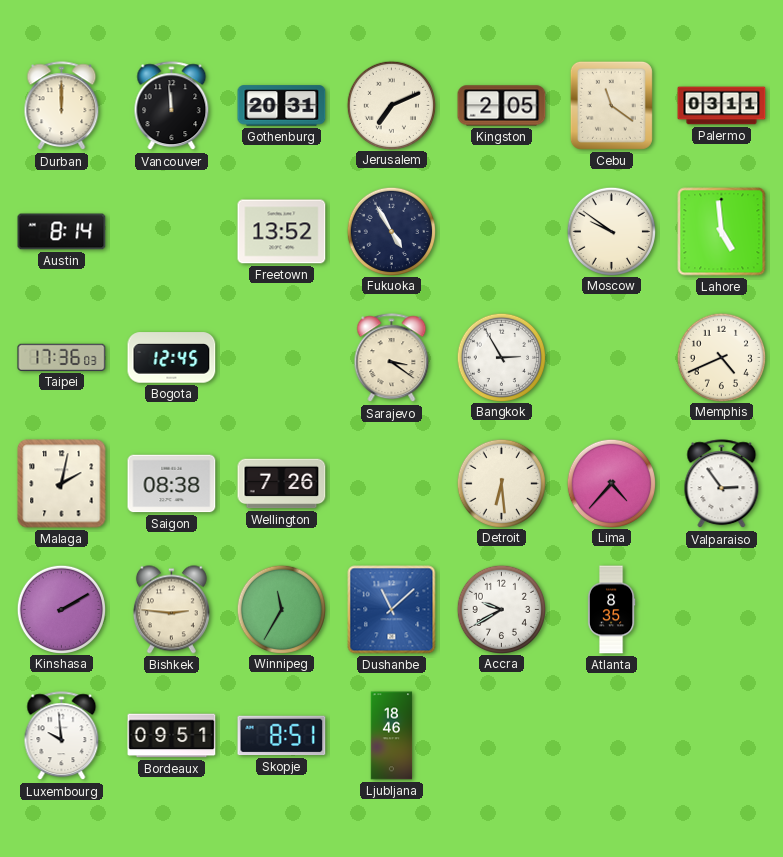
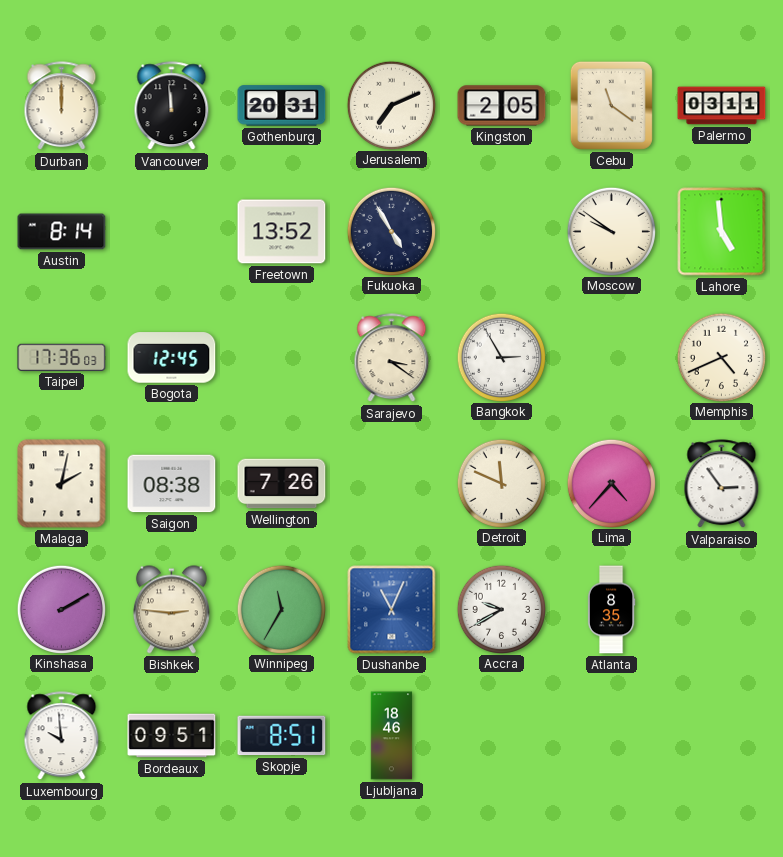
Detroit: 6:29 -> 11:49 (501, 483)
Dushanbe: 11:08 -> 11:04 (392, 610)
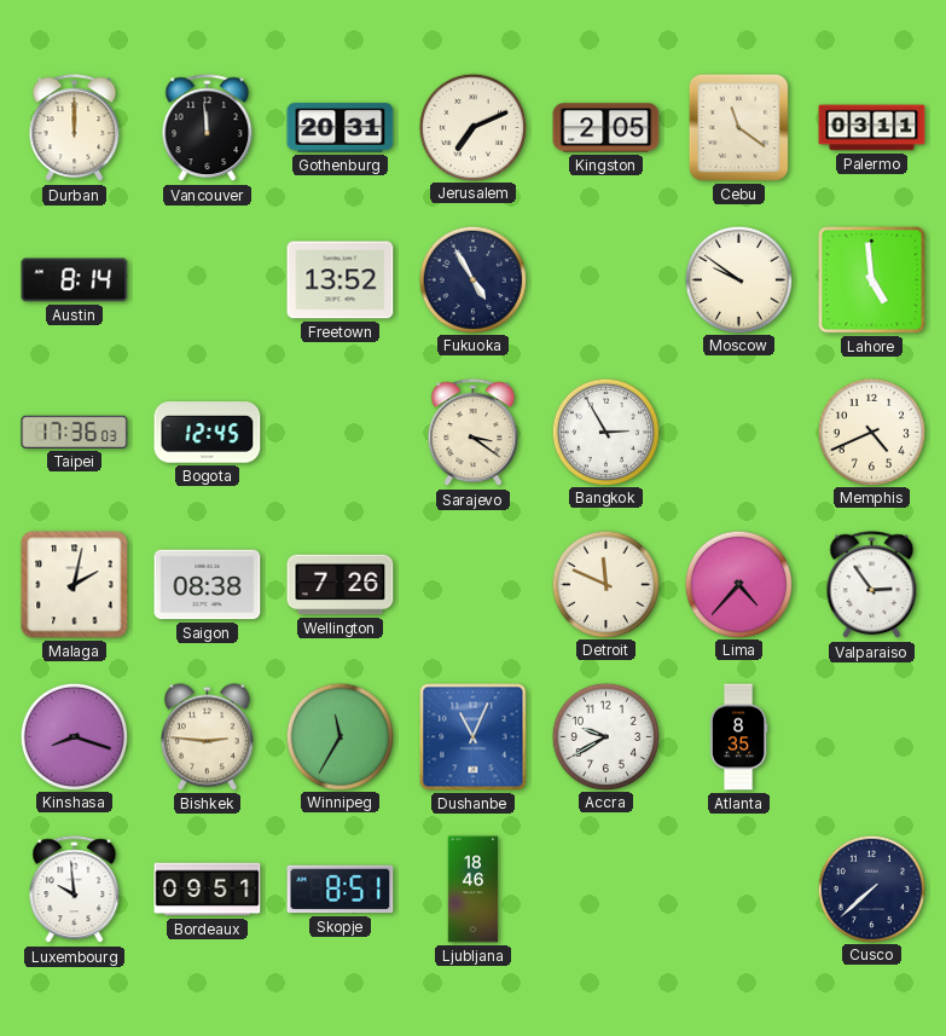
Kinshasa: 2:10 -> 8:18 (74, 736)
Cusco: none -> 7:38 (871, 889)
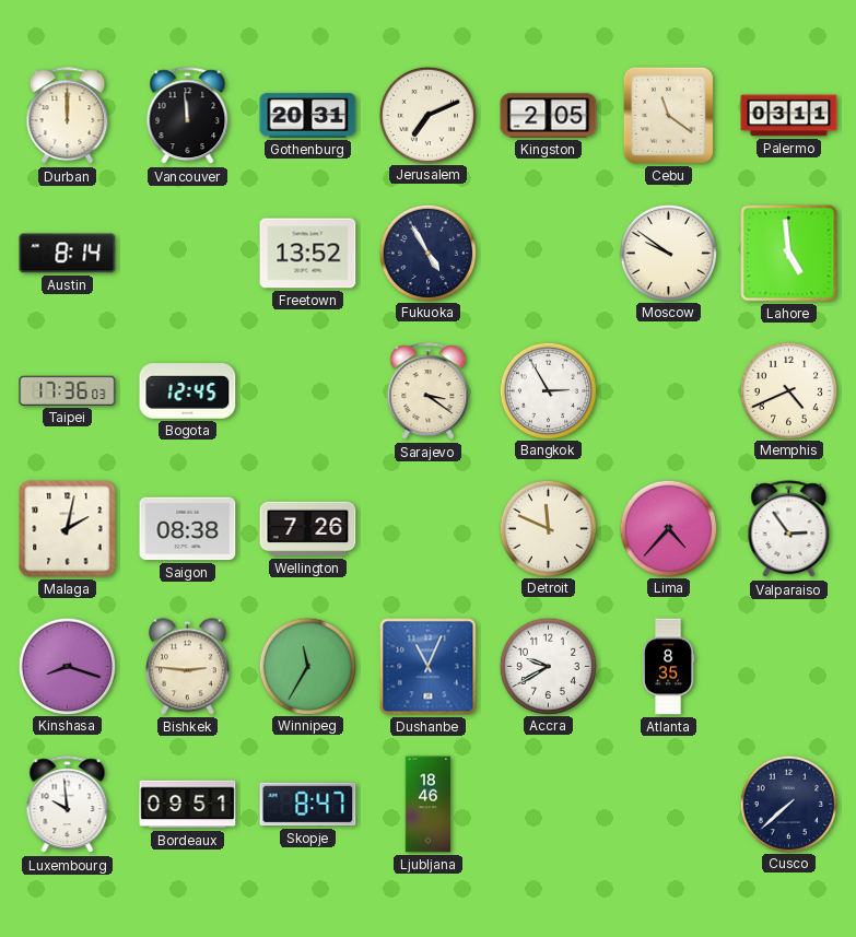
Skopje: 8:51 -> 8:47 (308, 805)
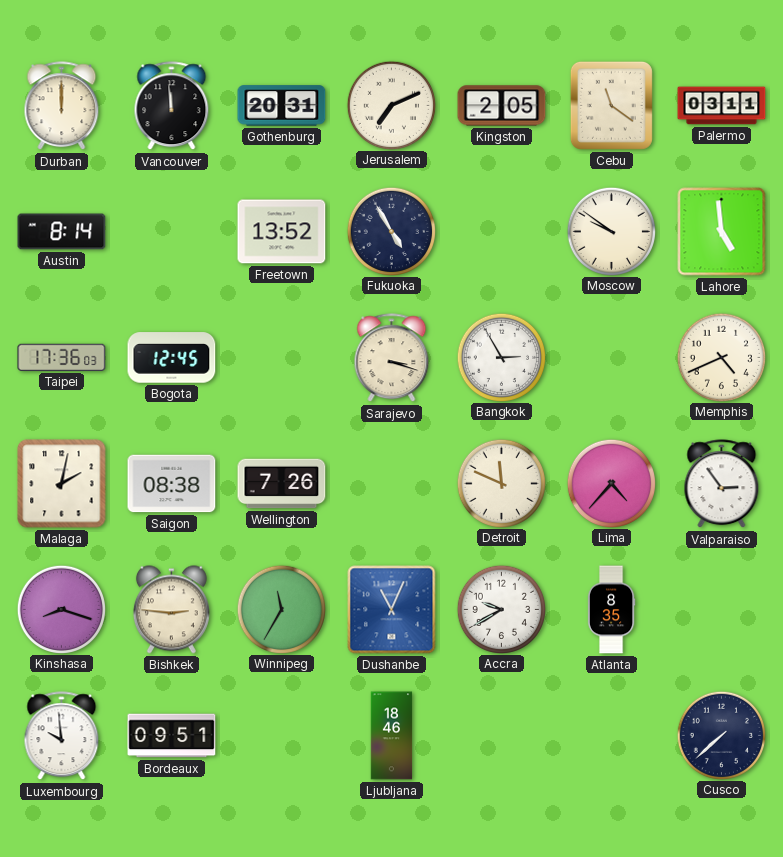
Sarajevo: 3:21 -> 3:18 (392, 358)
Skopje: 8:47 -> none (308, 805)
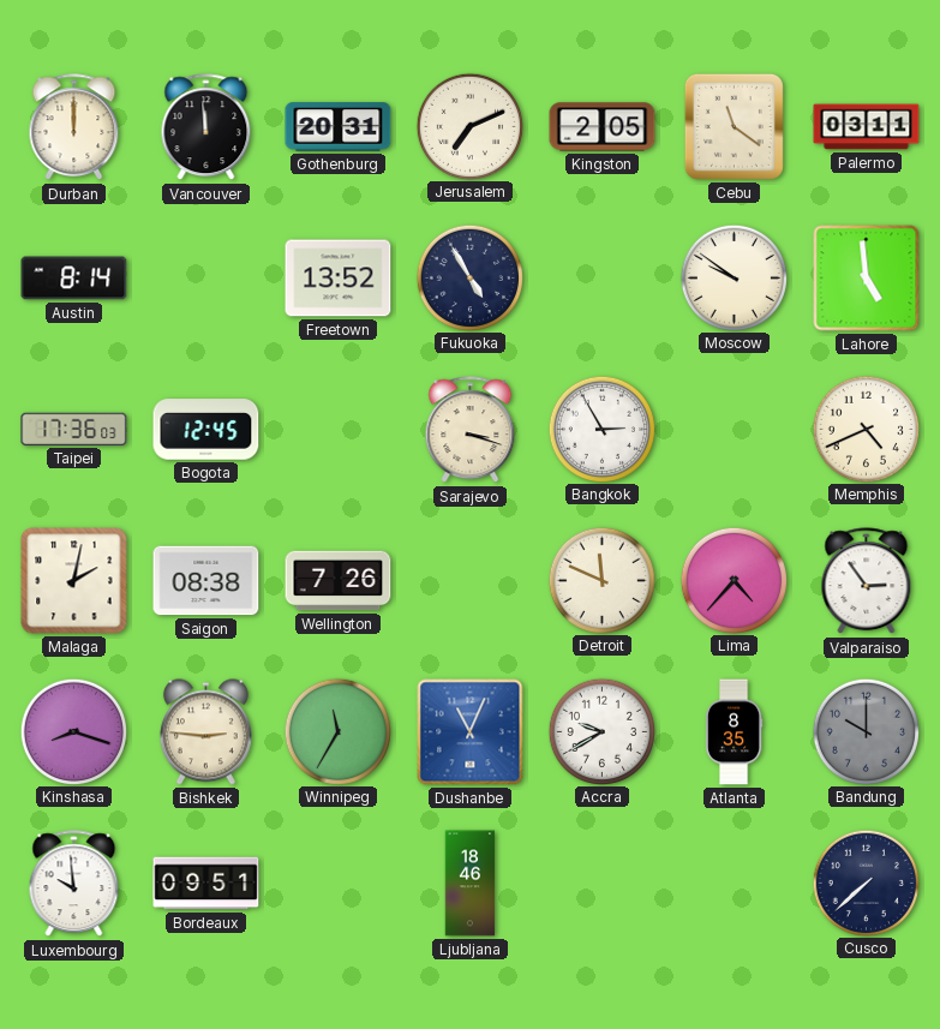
Bandung: none -> 10:00 (866, 731)
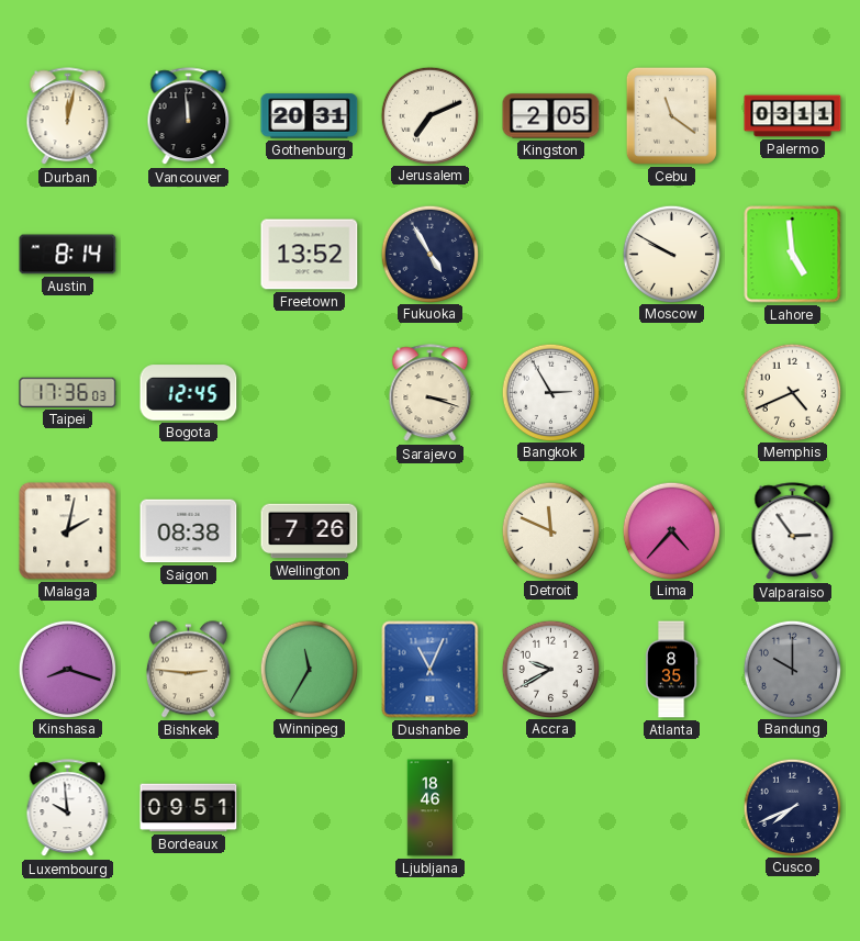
Durban: 12:00 -> 12:02 (68, 116)
Moscow: 9:51 -> 9:50 (671, 254)
Cusco: 7:38 -> 7:41 (792, 807)
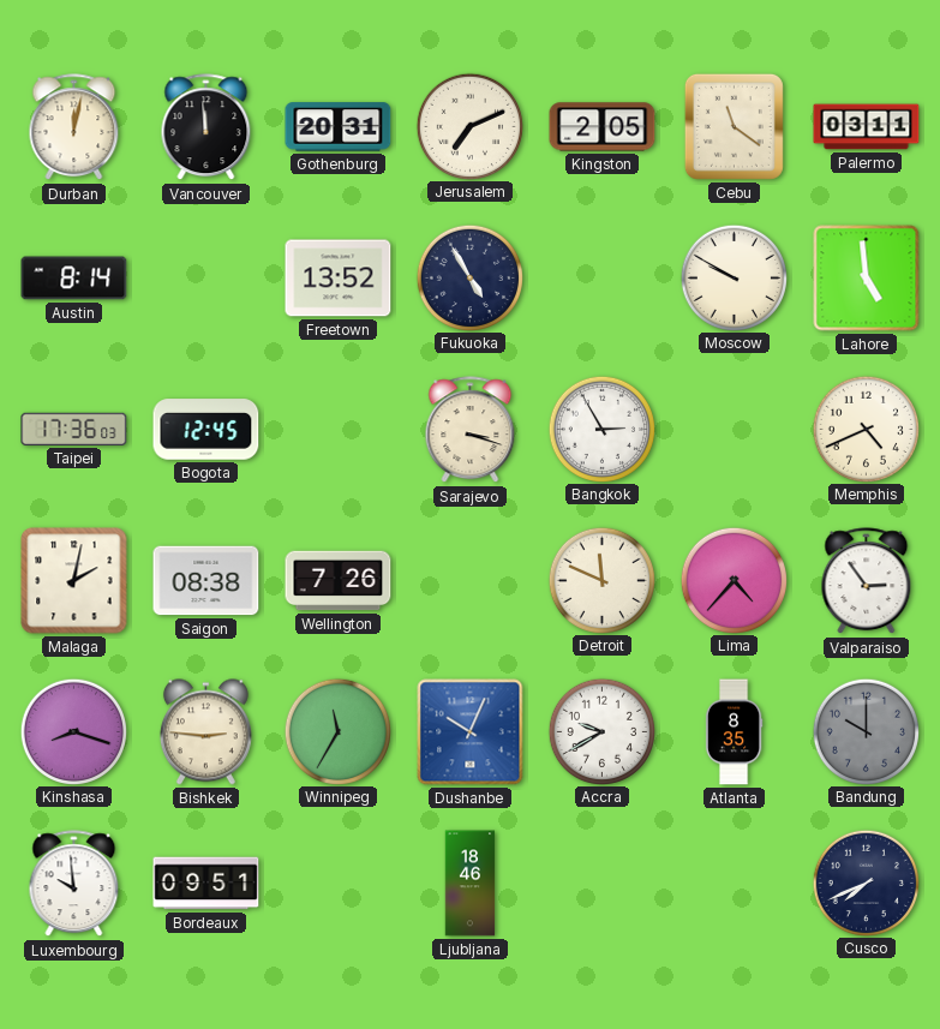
Dushanbe: 11:04 -> 10:04 (471, 732)
